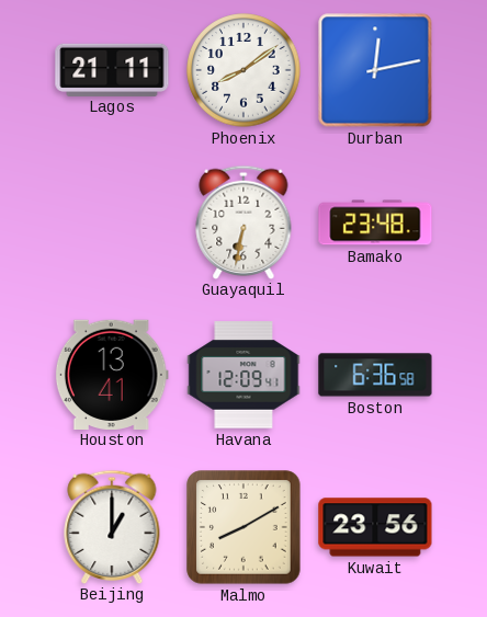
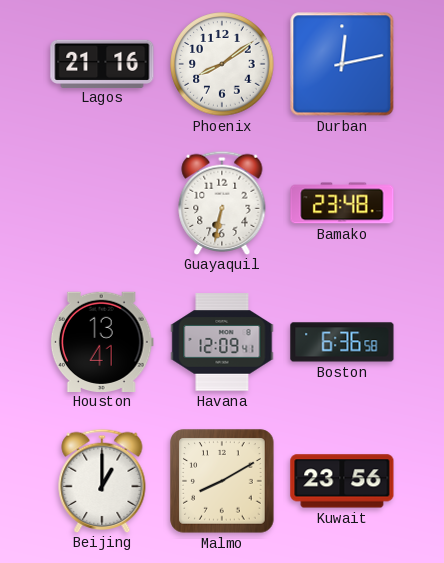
Lagos: 21:11 -> 21:16 (102, 63)
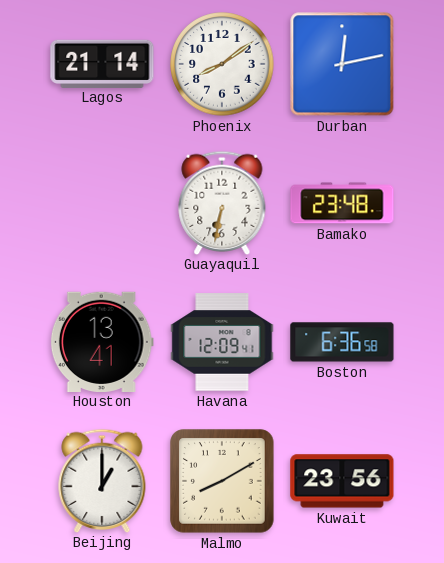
Lagos: 21:16 -> 21:14 (102, 63)
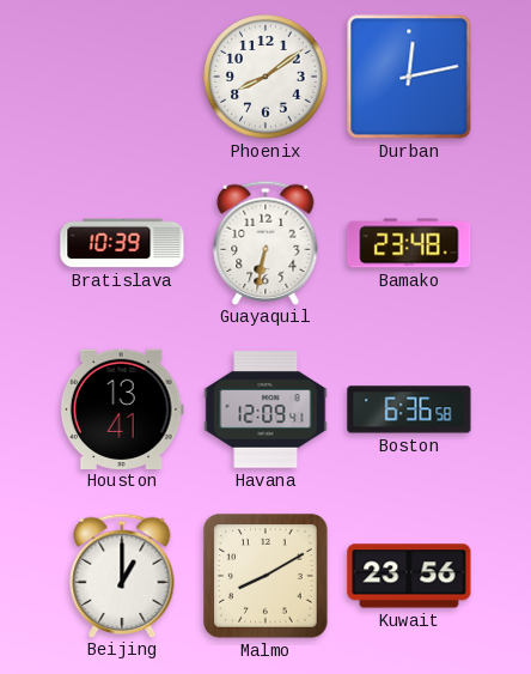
Lagos: 21:14 -> none (102, 63)
Bratislava: none -> 10:39 (122, 243)
